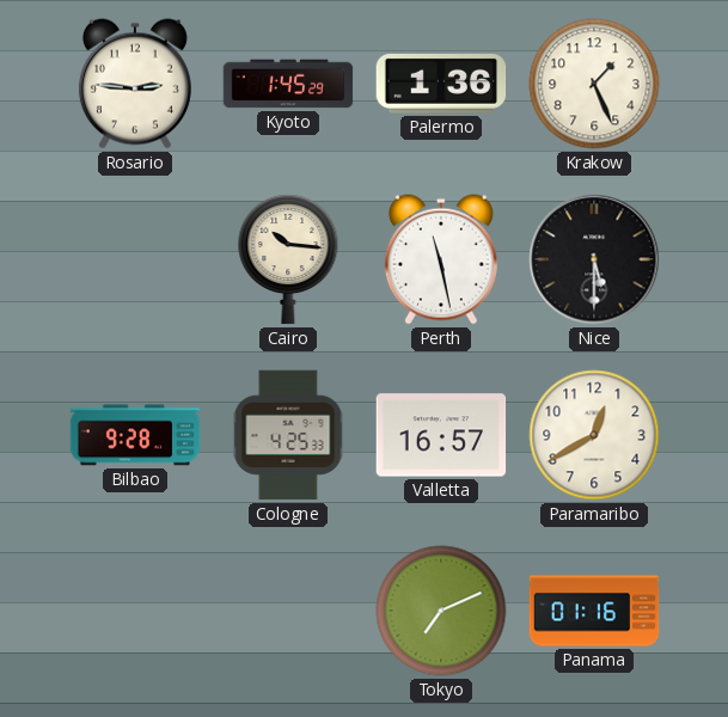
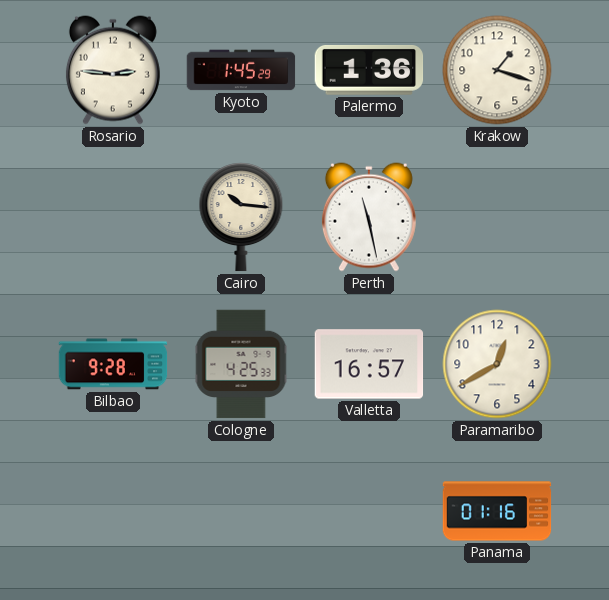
Krakow: 1:26 -> 1:18 (497, 70)
Nice: 5:30 -> none (594, 259)
Tokyo: 7:11 -> none (441, 611)
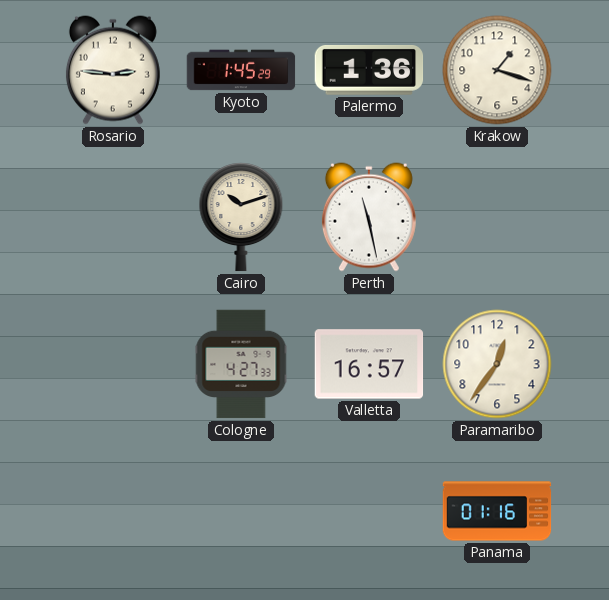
Cairo: 10:16 -> 10:12 (241, 218)
Bilbao: 9:28 -> none (113, 364)
Cologne: 4:25 -> 4:27 (241, 364)
Paramaribo: 12:40 -> 12:36 (497, 364)
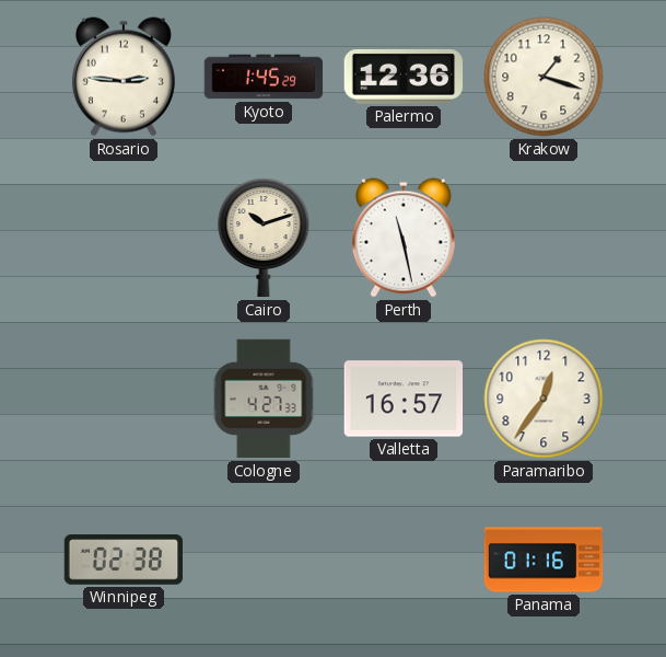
Palermo: 1:36 -> 12:36 (404, 77)
Winnipeg: none -> 02:38 (124, 560)
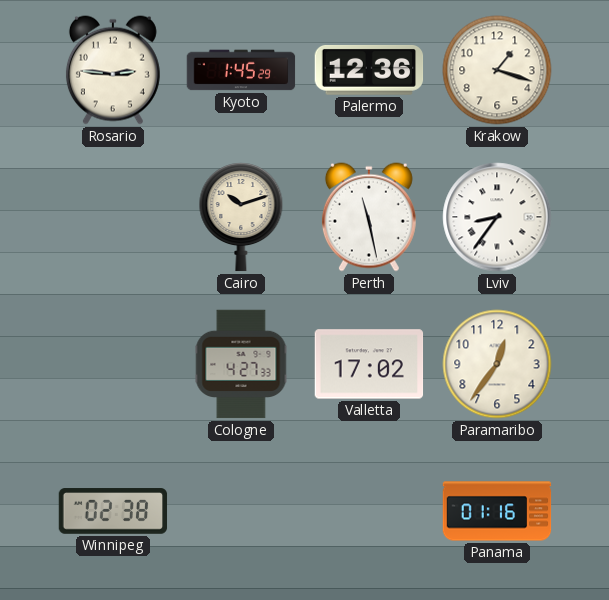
Lviv: none -> 8:36 (497, 217)
Valletta: 16:57 -> 17:02 (369, 364)
